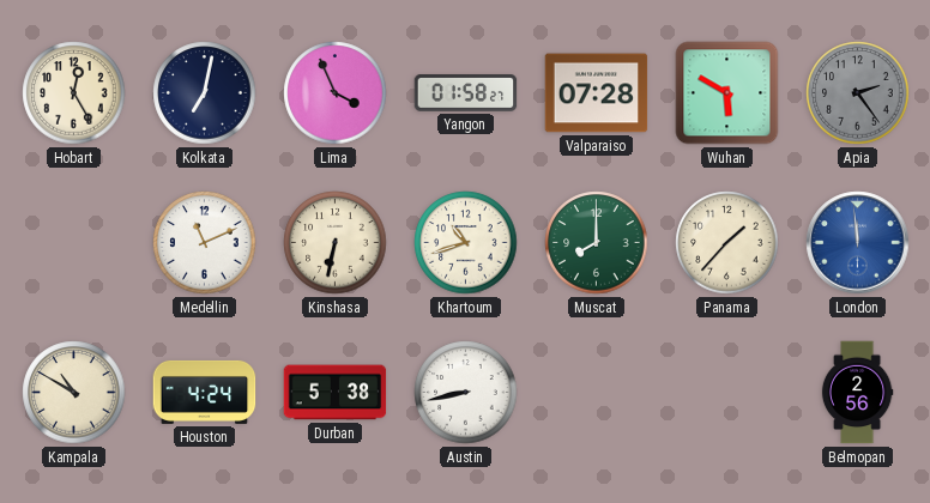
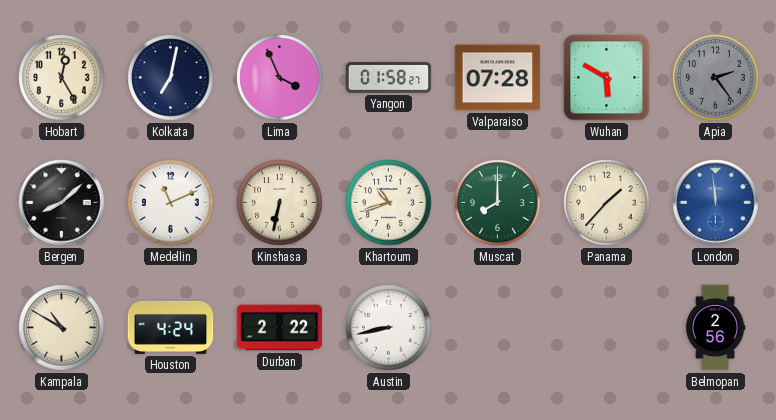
Bergen: none -> 8:08 (62, 203)
Durban: 5:38 -> 2:22 (280, 328)
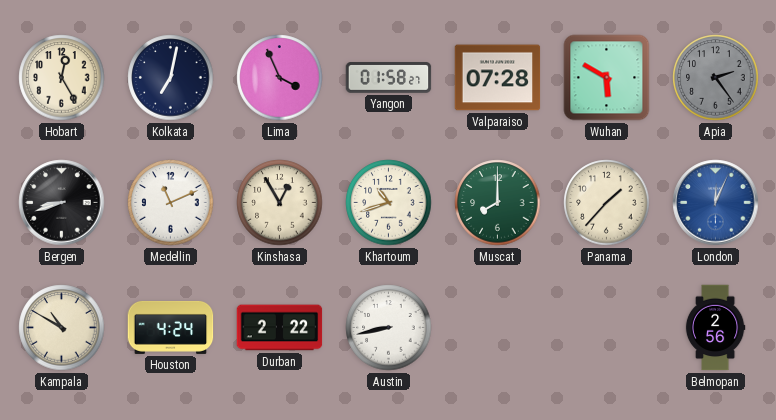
Bergen: 8:08 -> 8:42 (62, 203)
Kinshasa: 6:32 -> 12:55 (280, 203)
London: 11:59 -> 12:04 (716, 203)
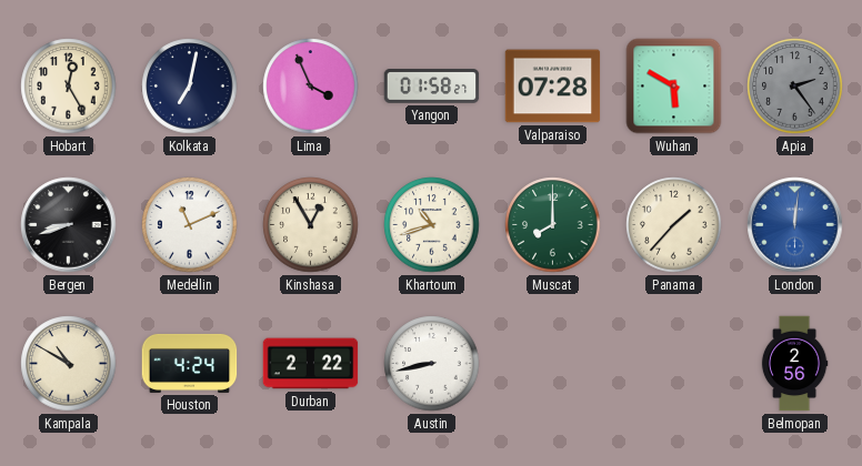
London: 12:04 -> 12:01 (795, 225)
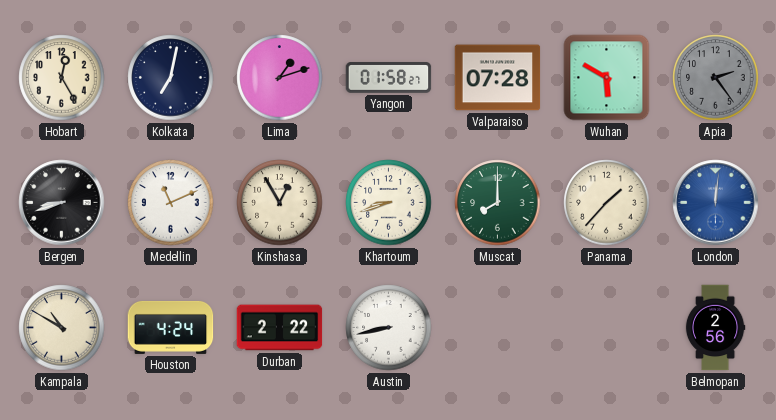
Lima: 3:56 -> 1:12 (280, 78)
Khartoum: 10:42 -> 8:42 (389, 203)
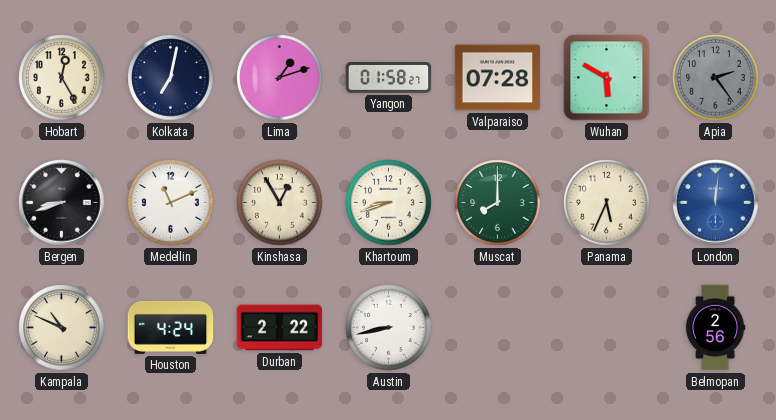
Panama: 1:37 -> 5:34 (607, 203)
Kampala: 10:50 -> 10:49 (62, 328)
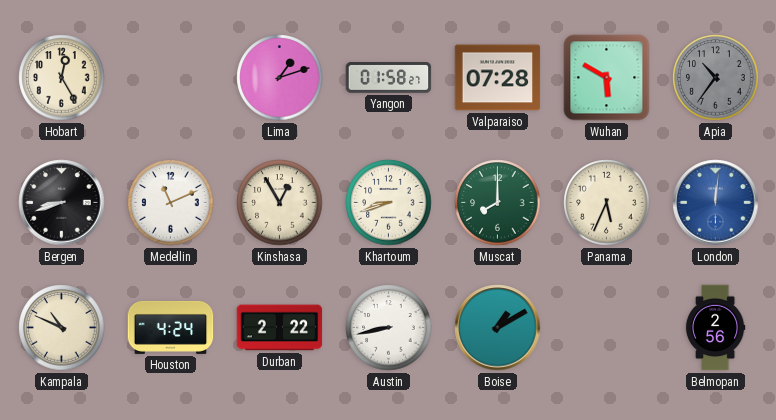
Kolkata: 7:02 -> none (171, 78)
Apia: 2:24 -> 10:36 (716, 78)
Boise: none -> 1:10 (498, 328)
